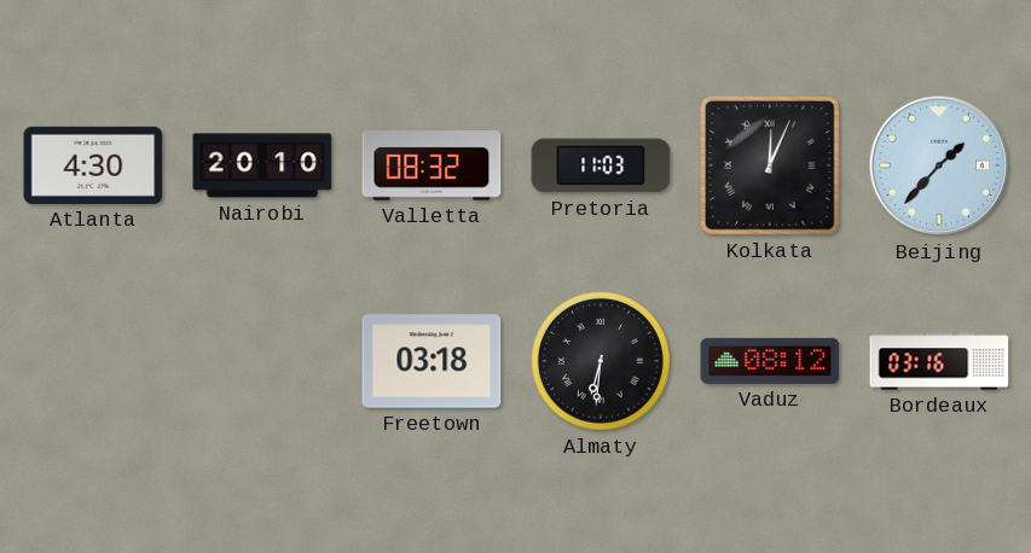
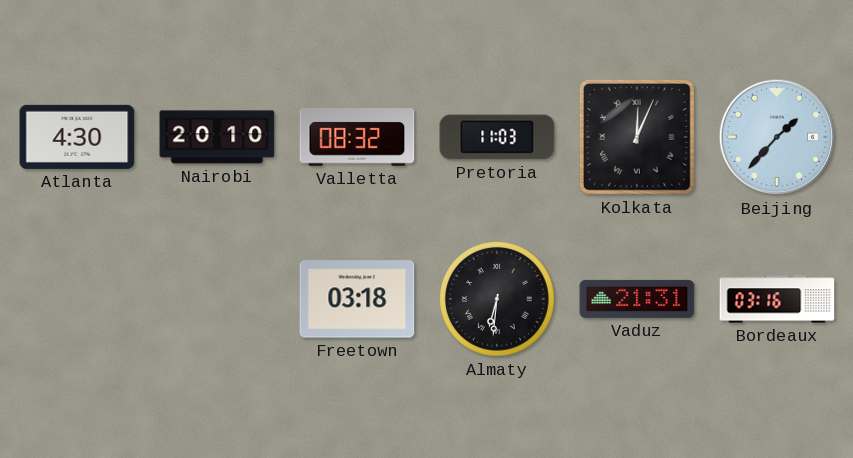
Vaduz: 08:12 -> 21:31 (637, 299)
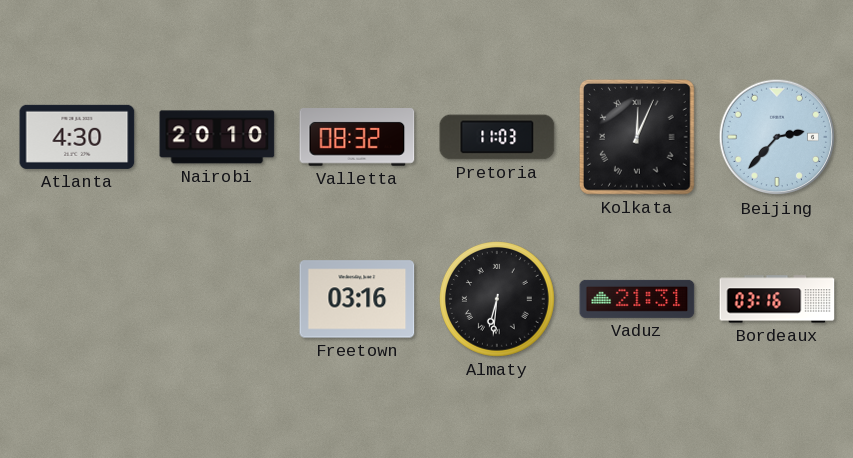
Beijing: 1:37 -> 2:37 (777, 137)
Freetown: 03:18 -> 03:16 (357, 299)
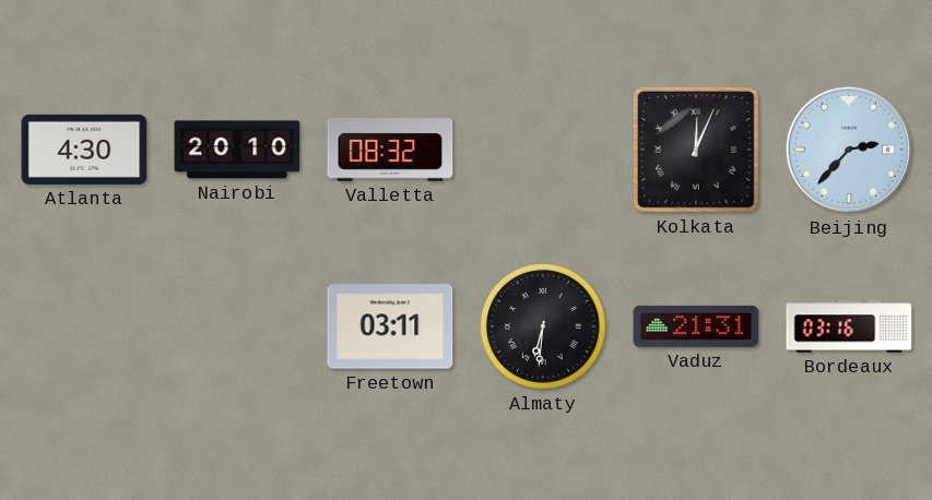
Pretoria: 11:03 -> none (497, 137)
Freetown: 03:16 -> 03:11 (390, 326)
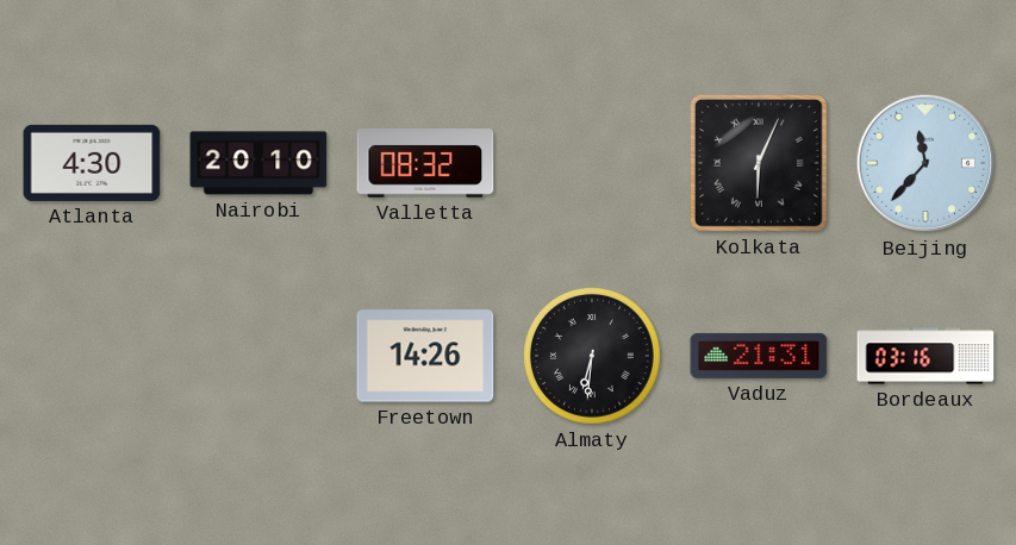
Kolkata: 12:04 -> 6:04 (760, 164)
Beijing: 2:37 -> 11:37 (925, 163)
Freetown: 03:11 -> 14:26 (425, 356)
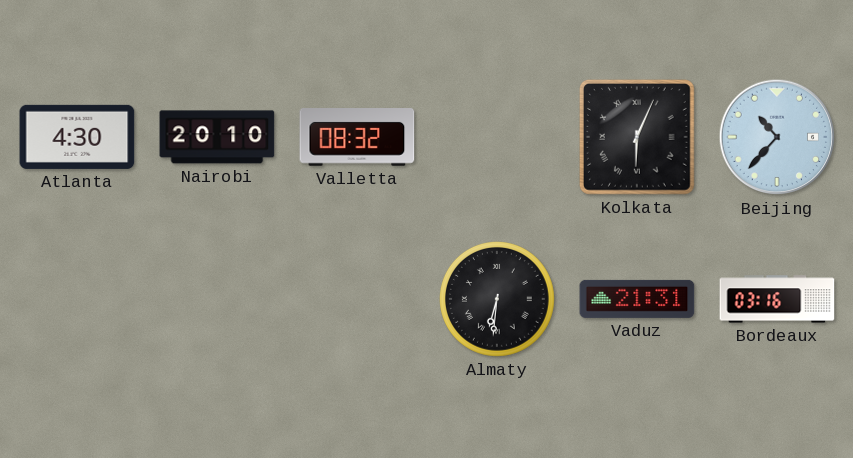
Beijing: 11:37 -> 10:37 (777, 137)
Freetown: 14:26 -> none (425, 356)
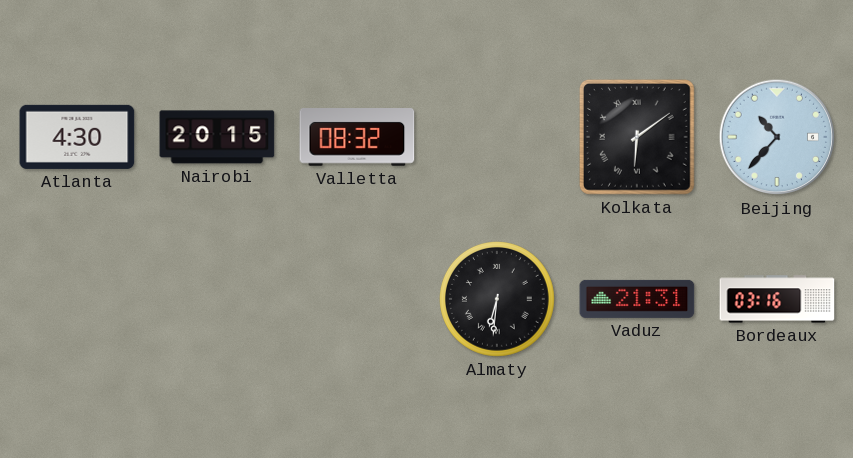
Nairobi: 20:10 -> 20:15 (217, 137)
Kolkata: 6:04 -> 6:09 (638, 138)
